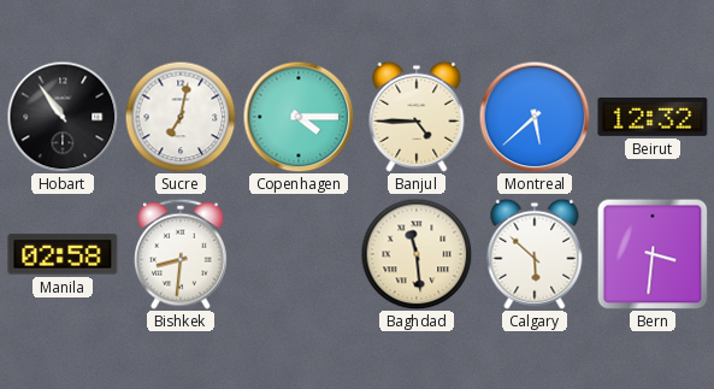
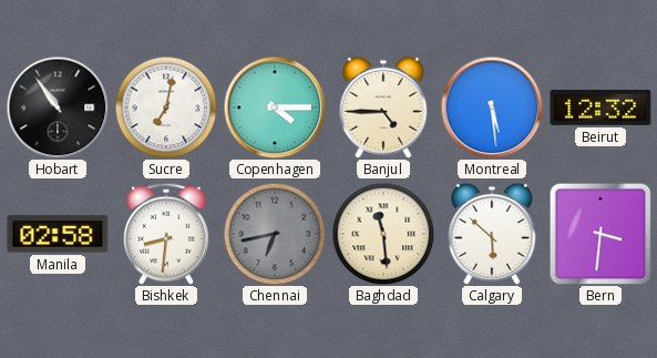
Montreal: 5:38 -> 5:29 (492, 108)
Chennai: none -> 6:43 (275, 234)
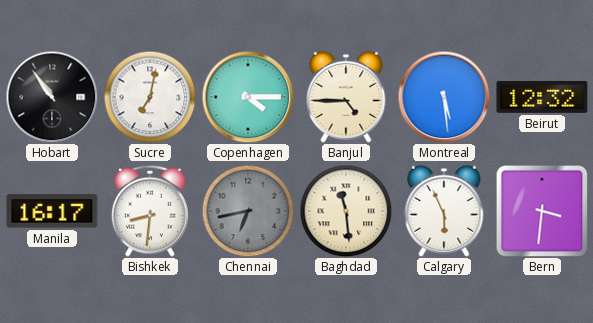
Manila: 02:58 -> 16:17 (52, 211)
Calgary: 5:52 -> 5:56 (444, 211)
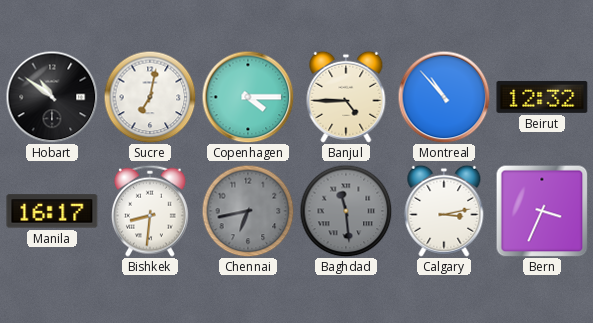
Hobart: 10:54 -> 10:51 (52, 97)
Montreal: 5:29 -> 10:53 (444, 97)
Baghdad dial: cream -> grey (346, 211)
Calgary: 5:56 -> 3:13 (444, 211)
Bern: 3:31 -> 3:34 (542, 211)
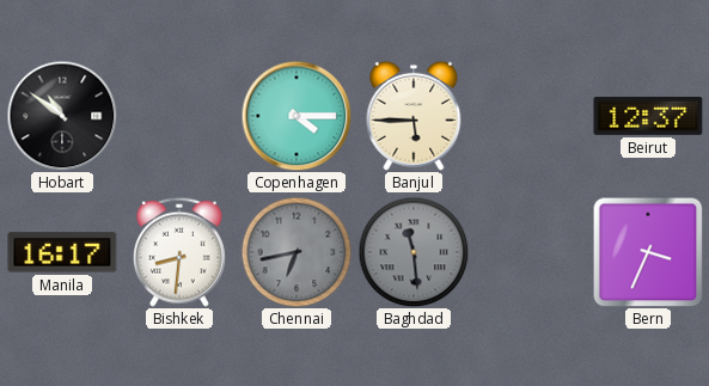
Sucre: 7:02 -> none (150, 97)
Banjul: 4:45 -> 5:45 (414, 116)
Montreal: 10:53 -> none (444, 97)
Beirut: 12:32 -> 12:37 (648, 116)
Calgary: 3:13 -> none (444, 211)
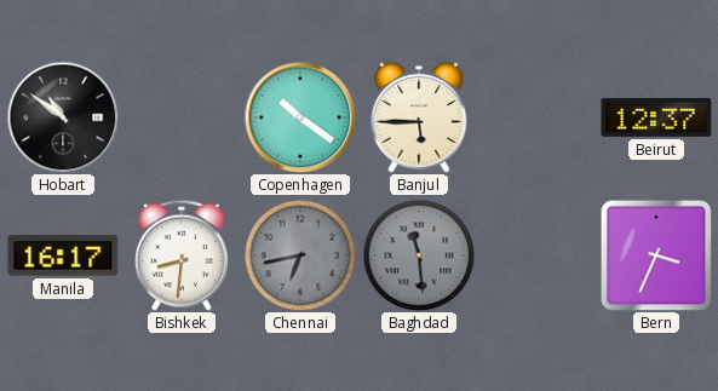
Copenhagen: 4:15 -> 10:21 (300, 117)
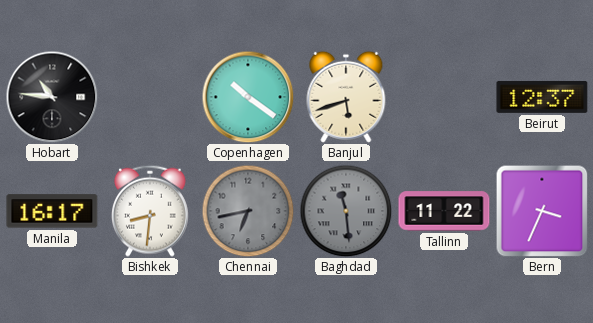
Hobart: 10:51 -> 10:46 (52, 97)
Banjul: 5:45 -> 5:42 (346, 97)
Tallinn: none -> 11:22 (444, 211)
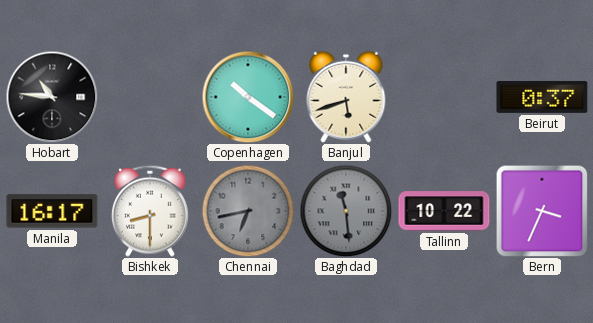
Beirut: 12:37 -> 0:37 (542, 97)
Bishkek: 8:31 -> 8:30 (150, 211)
Tallinn: 11:22 -> 10:22 (444, 211)
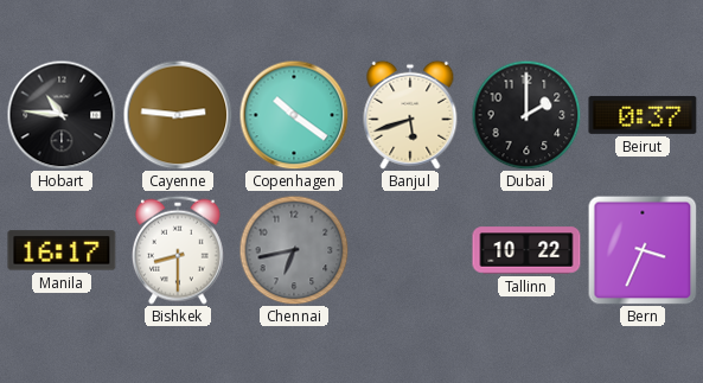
Cayenne: none -> 2:46 (178, 115)
Dubai: none -> 2:00 (526, 115)
Baghdad: 11:29 -> none (346, 211)
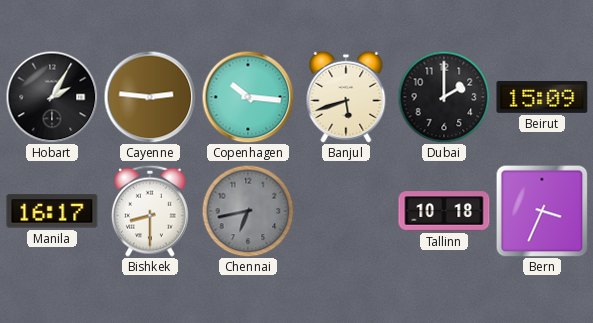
Hobart: 10:46 -> 2:05 (52, 97)
Copenhagen: 10:21 -> 10:16 (248, 97)
Beirut: 0:37 -> 15:09 (542, 97)
Tallinn: 10:22 -> 10:18 (444, 211)
